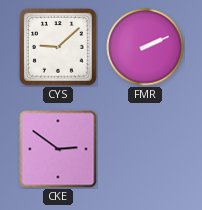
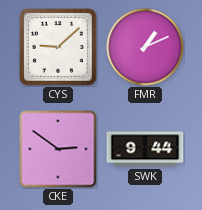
FMR: 2:11 -> 1:11 (145, 47)
SWK: none -> 9:44 (145, 149)
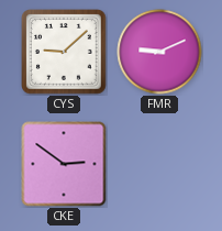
FMR: 1:11 -> 9:11 (159, 52)
SWK: 9:44 -> none (145, 149)
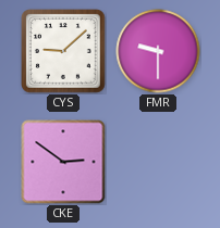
FMR: 9:11 -> 9:30 (158, 51)
